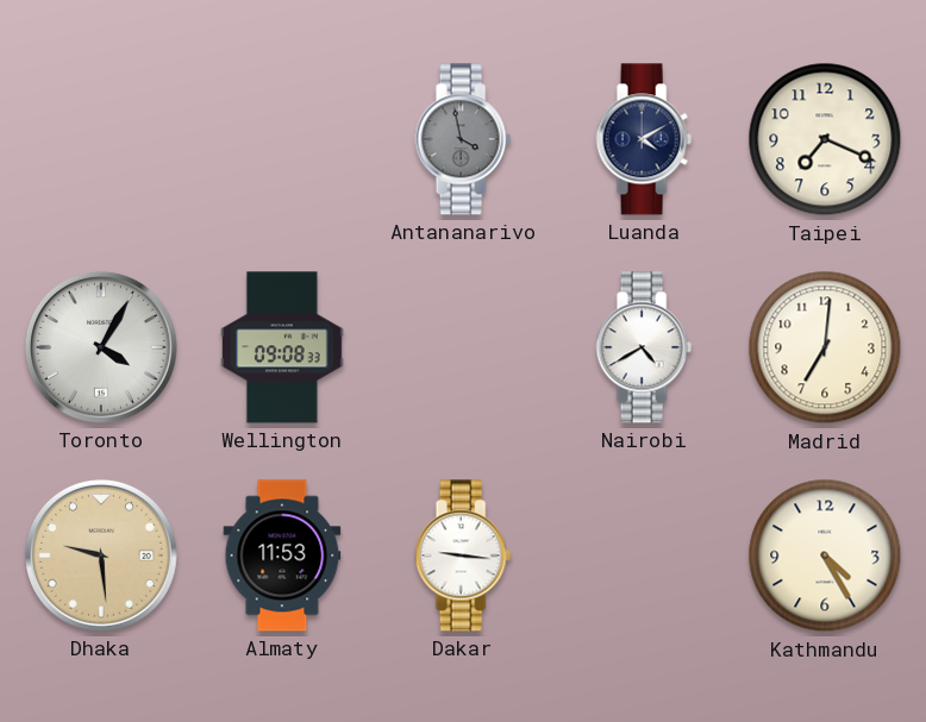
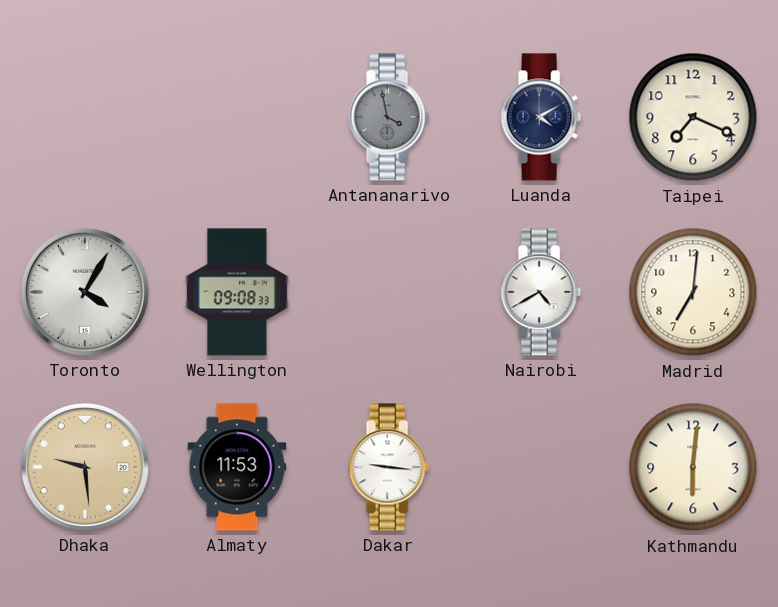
Kathmandu: 4:25 -> 6:01 (693, 467)
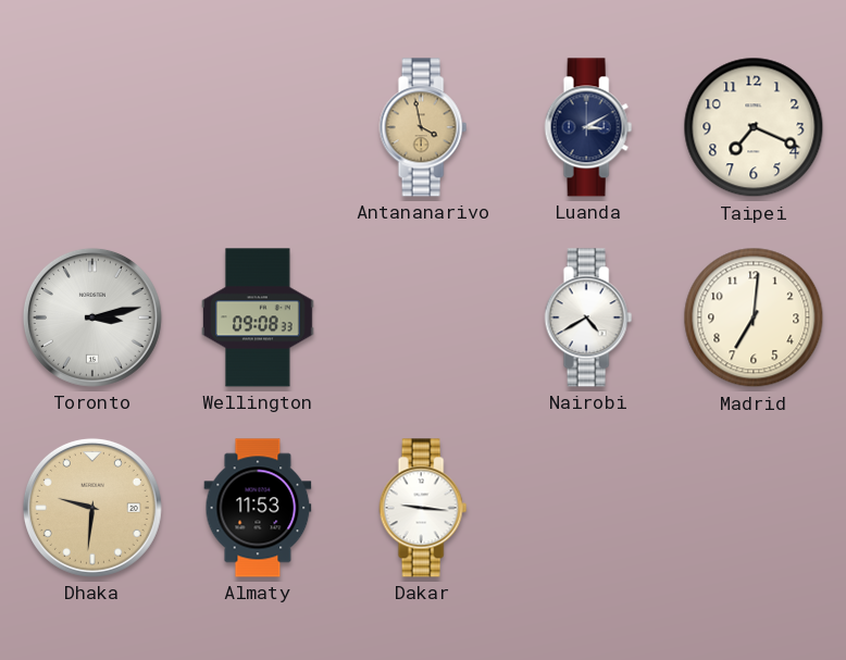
Antananarivo dial: grey -> champagne (423, 127)
Luanda: 4:10 -> 3:10 (588, 127)
Toronto: 4:05 -> 3:13 (92, 317)
Dhaka: 9:29 -> 9:31 (92, 508)
Kathmandu: 6:01 -> none (693, 467)
